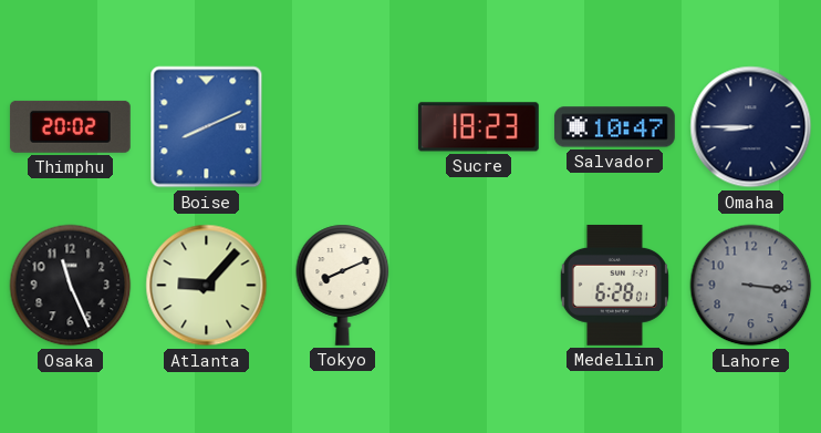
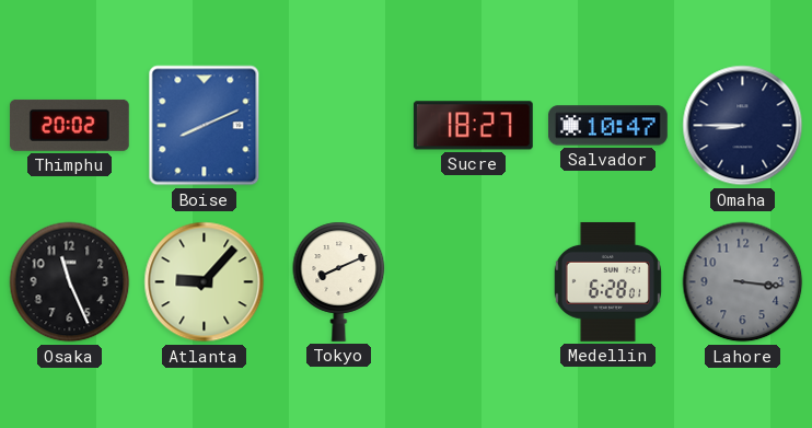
Sucre: 18:23 -> 18:27 (473, 126)
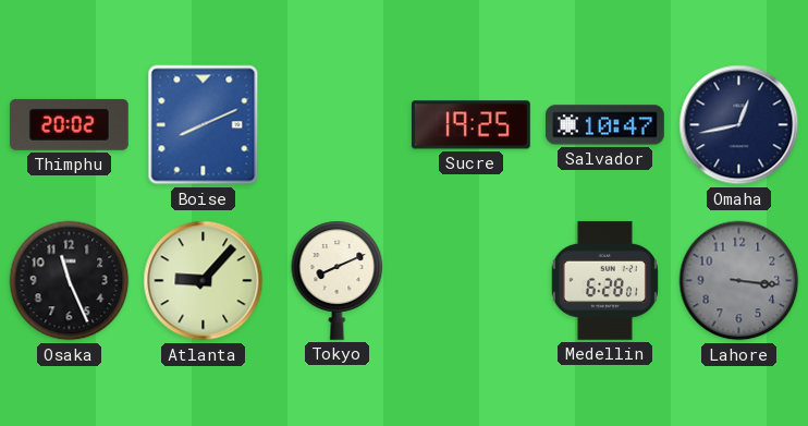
Sucre: 18:27 -> 19:25 (470, 125)
Omaha: 8:45 -> 12:43 (739, 125)
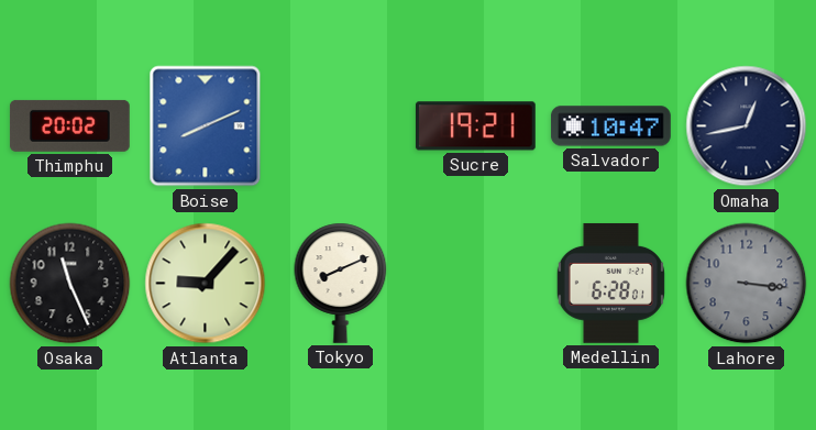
Sucre: 19:25 -> 19:21 (475, 126)
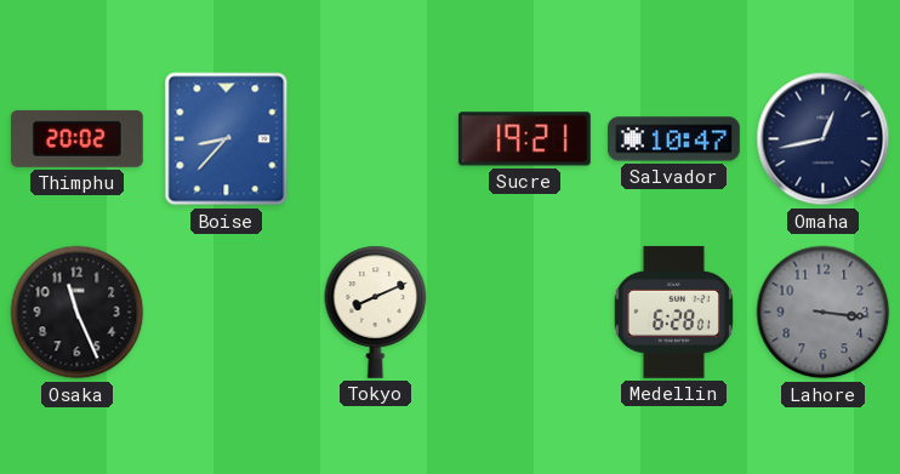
Boise: 8:11 -> 8:37 (227, 139)
Atlanta: 9:07 -> none (206, 284)
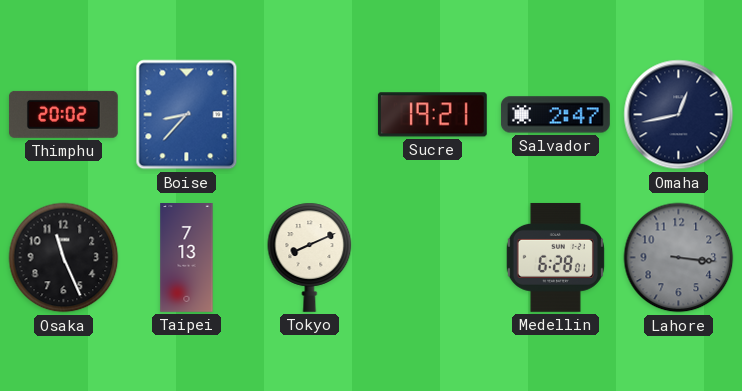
Salvador: 10:47 -> 2:47 (556, 115)
Taipei: none -> 7:13 (187, 258)
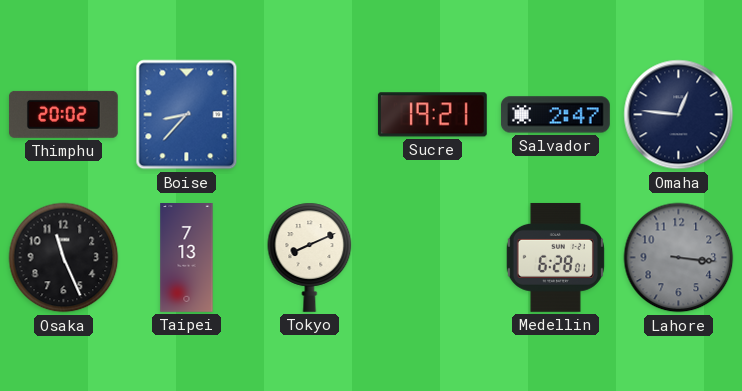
Omaha: 12:43 -> 12:46 (679, 115)
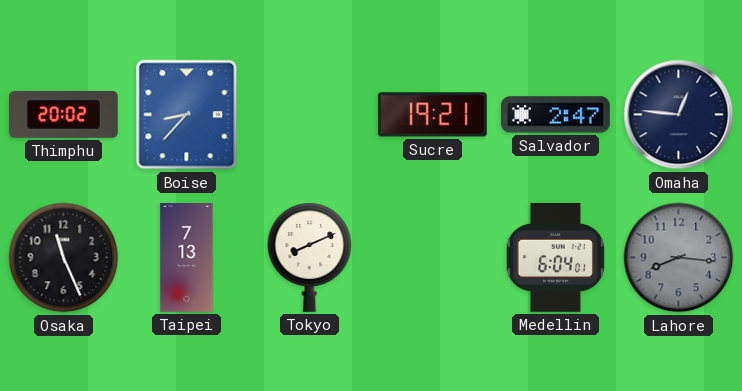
Medellin: 6:28 -> 6:04 (555, 257)
Lahore: 3:16 -> 8:16 (679, 258)
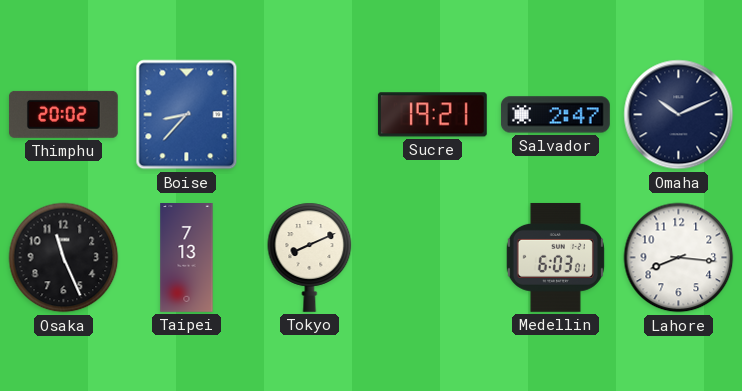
Omaha: 12:46 -> 10:11 (679, 115)
Medellin: 6:04 -> 6:03 (555, 257)
Lahore dial: grey -> white (679, 258)
